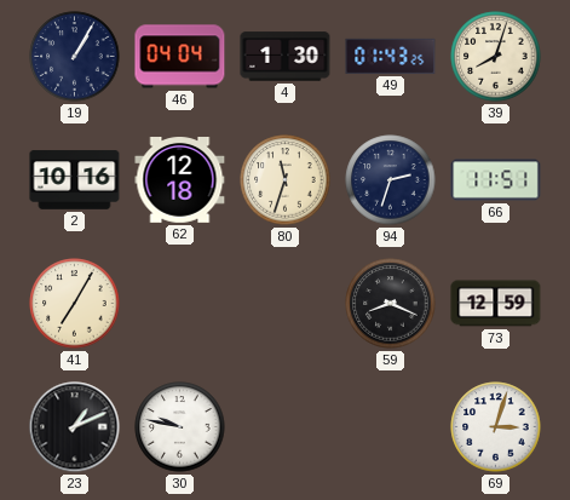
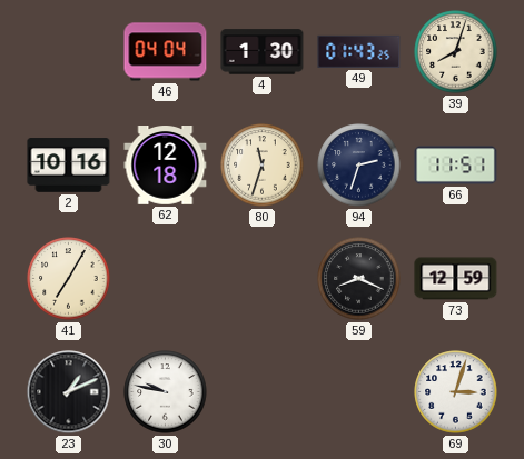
19: 1:05 -> none (75, 57)
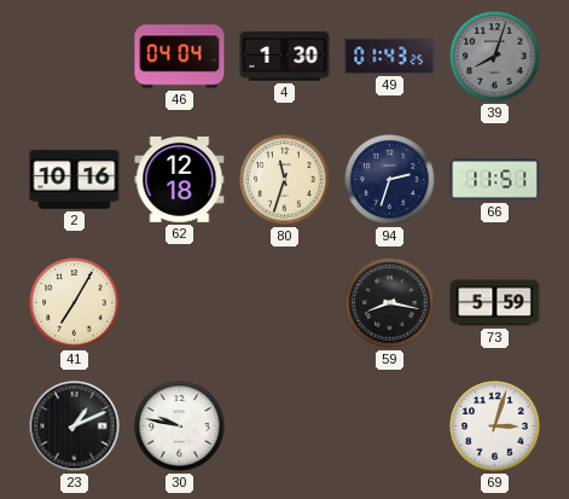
39 dial: cream -> grey (495, 57)
59: 8:19 -> 8:17 (390, 303)
73: 12:59 -> 5:59 (495, 303)
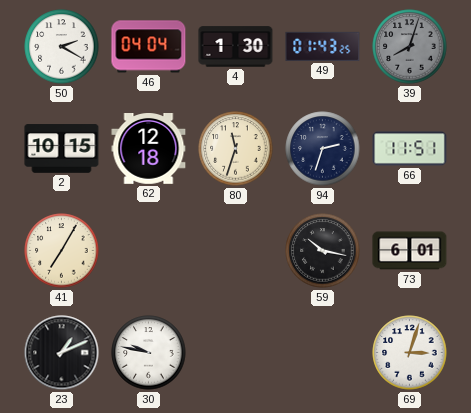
50: none -> 2:20 (62, 47)
2: 10:16 -> 10:15 (62, 149)
59: 8:17 -> 10:17 (323, 251)
73: 5:59 -> 6:01 (410, 251)
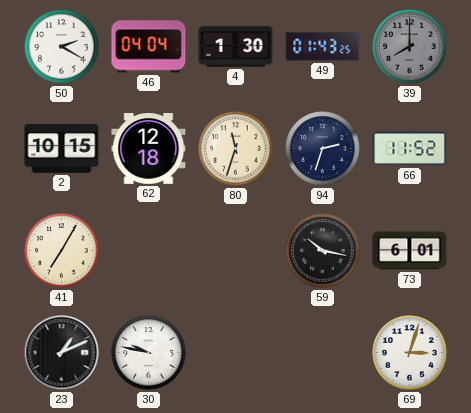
39: 8:03 -> 8:00 (410, 47)
66: 11:51 -> 11:52 (410, 149)
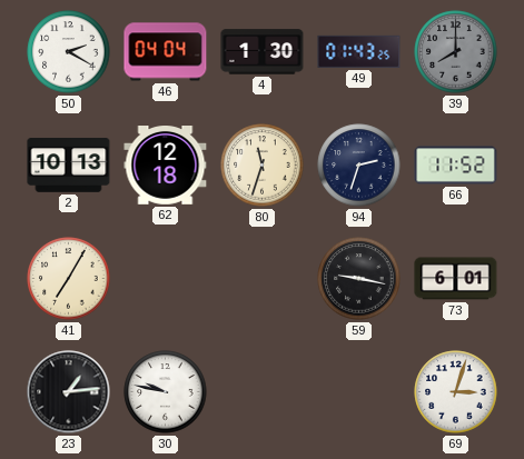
2: 10:15 -> 10:13 (69, 166)
59: 10:17 -> 9:17 (359, 279)
23: 1:11 -> 1:14 (69, 392)
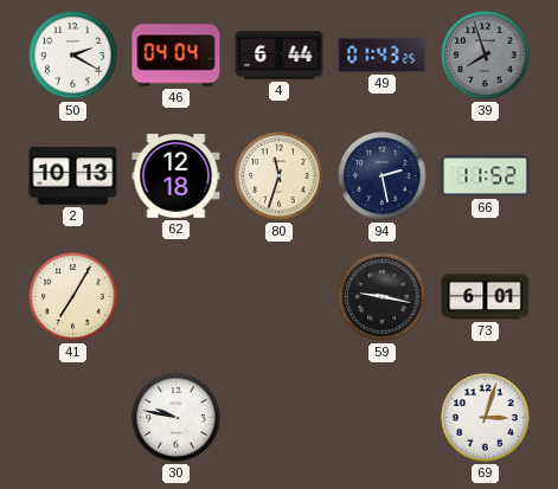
4: 1:30 -> 6:44 (280, 56)
39: 8:00 -> 7:57 (486, 56)
94: 2:33 -> 2:28 (383, 176)
23: 1:14 -> none (69, 392)
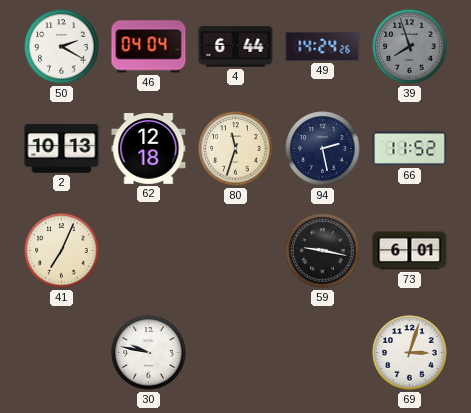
49: 01:43 -> 14:24 (323, 46)
41: 7:05 -> 7:04 (62, 251)
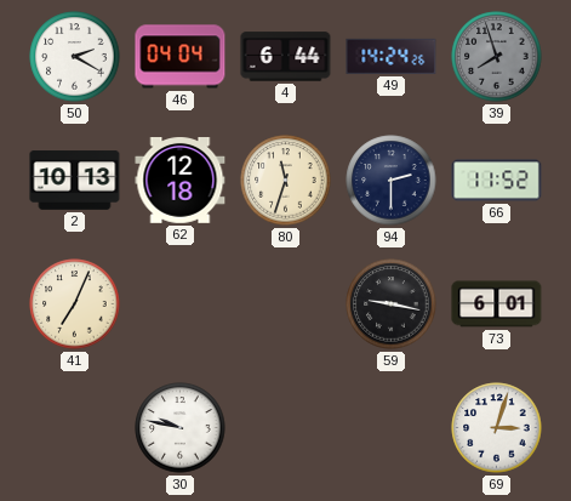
94: 2:28 -> 2:30 (392, 181)
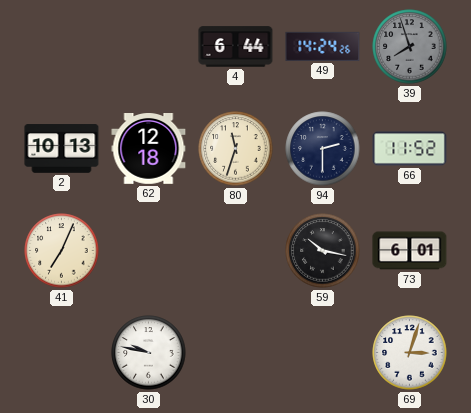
50: 2:20 -> none (75, 57)
46: 04:04 -> none (181, 57)
59: 9:17 -> 10:17 (323, 251)
